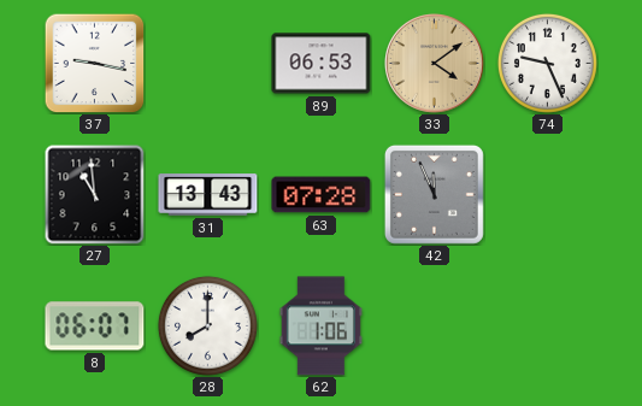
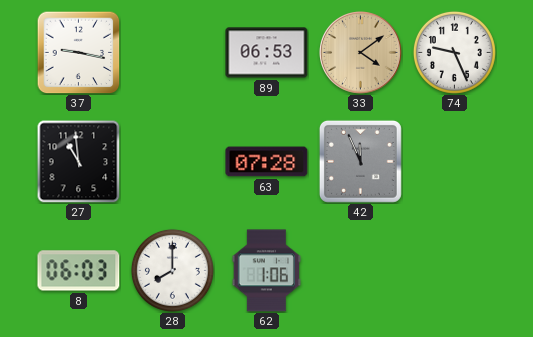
31: 13:43 -> none (208, 195)
8: 06:07 -> 06:03 (79, 271)
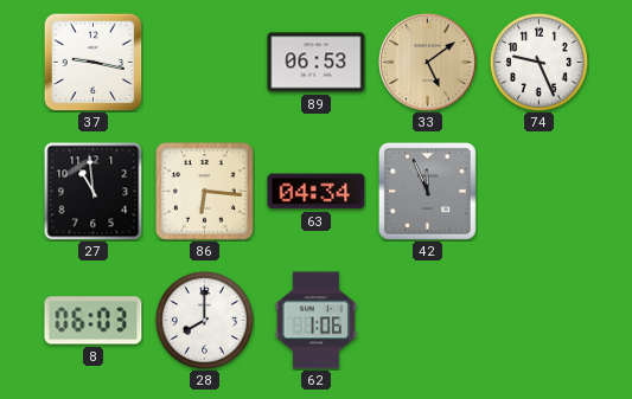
33: 4:09 -> 5:09 (428, 63)
86: none -> 6:16 (205, 192)
63: 07:28 -> 04:34 (317, 192)
